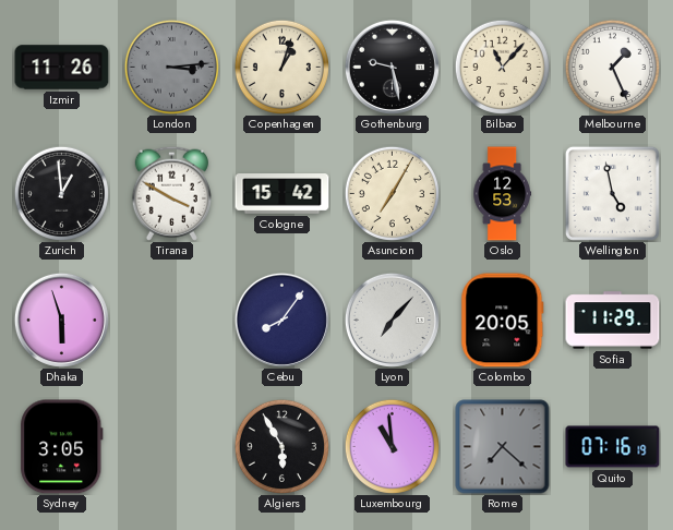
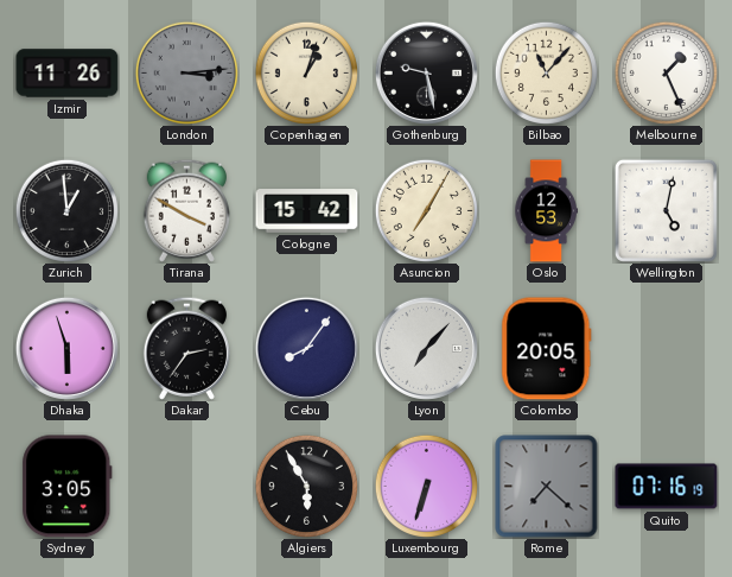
Wellington: 4:58 -> 5:02 (666, 210)
Dakar: none -> 2:36 (186, 348)
Sofia: 11:29 -> none (613, 321)
Luxembourg: 10:59 -> 6:33 (426, 486)
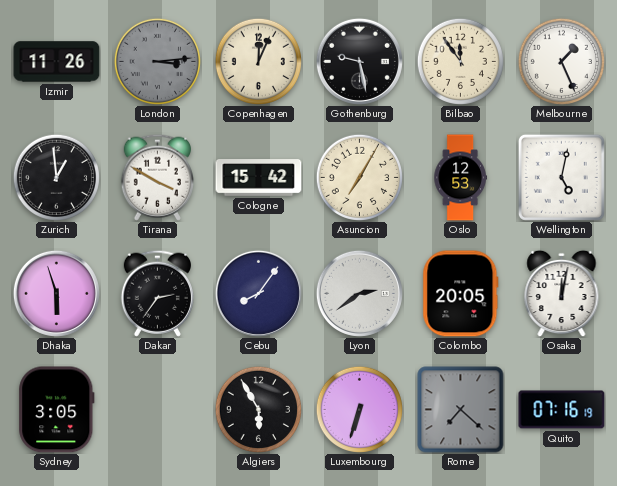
Copenhagen: 1:03 -> 12:04 (258, 61)
Bilbao: 11:07 -> 11:54 (460, 61)
Lyon: 7:07 -> 2:39 (359, 293)
Osaka: none -> 12:02 (562, 293)
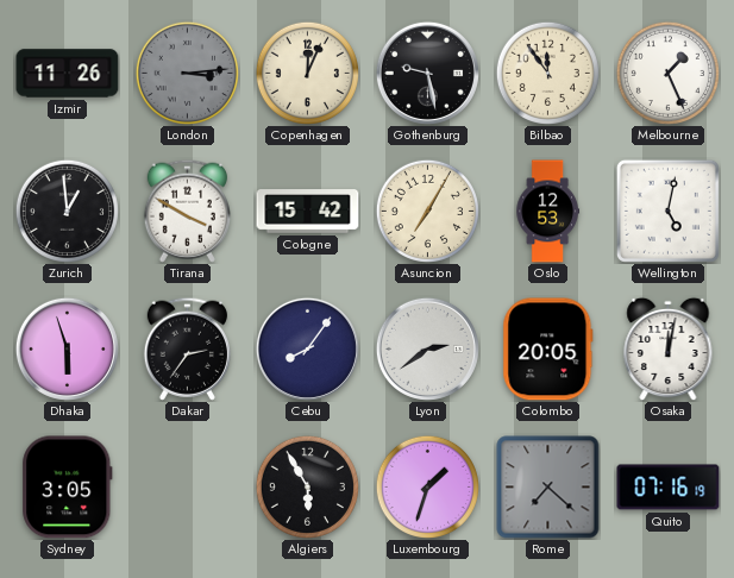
Luxembourg: 6:33 -> 1:33 (427, 486)
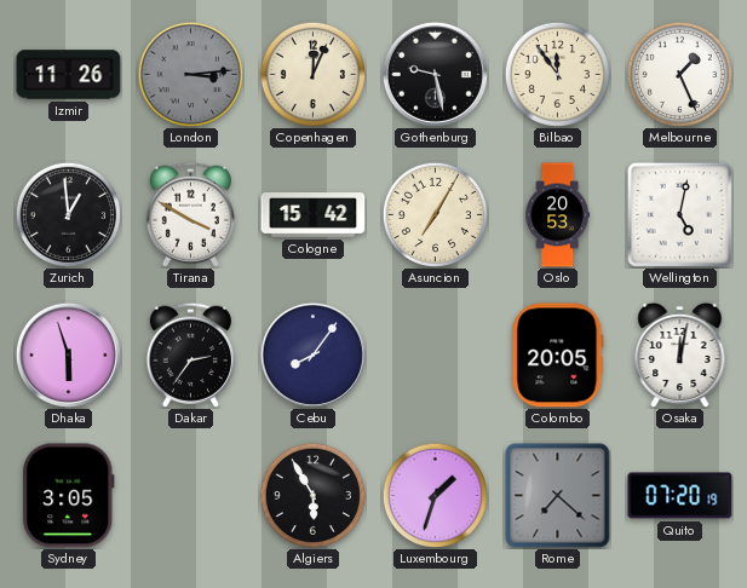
Oslo: 12:53 -> 20:53 (557, 215)
Lyon: 2:39 -> none (427, 348)
Quito: 07:16 -> 07:20 (680, 496)
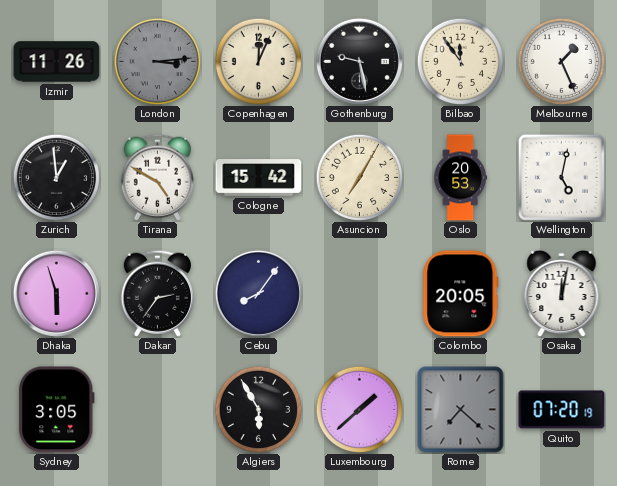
Tirana: 3:50 -> 4:50 (157, 177)
Luxembourg: 1:33 -> 1:38 (359, 409)
